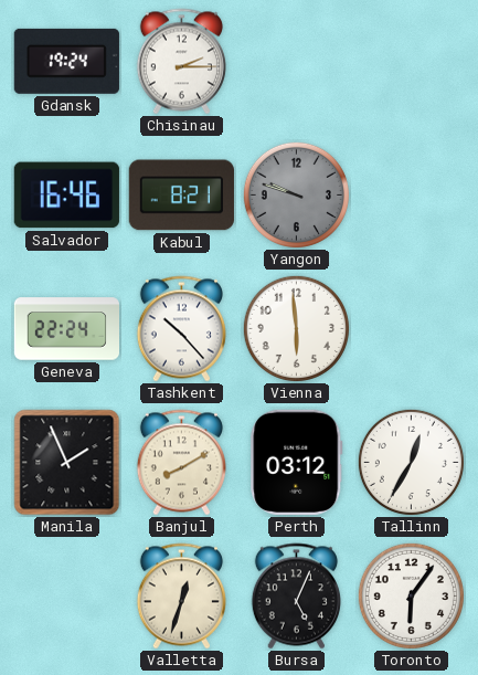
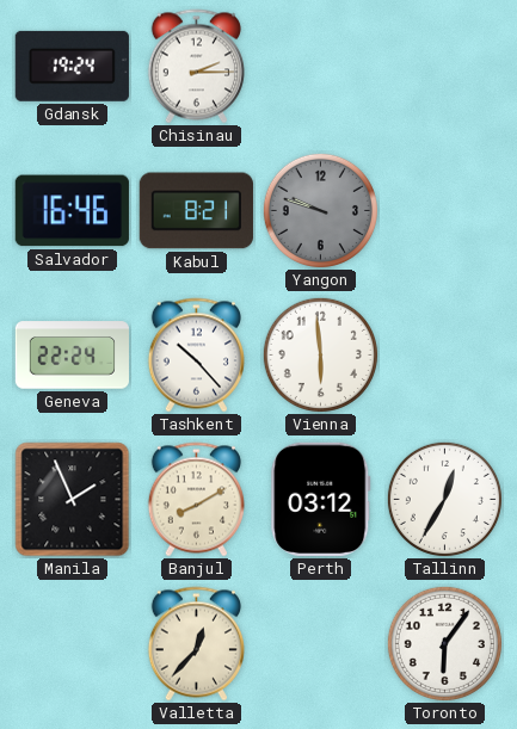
Valletta: 12:33 -> 12:37 (196, 644)
Bursa: 5:04 -> none (296, 597)
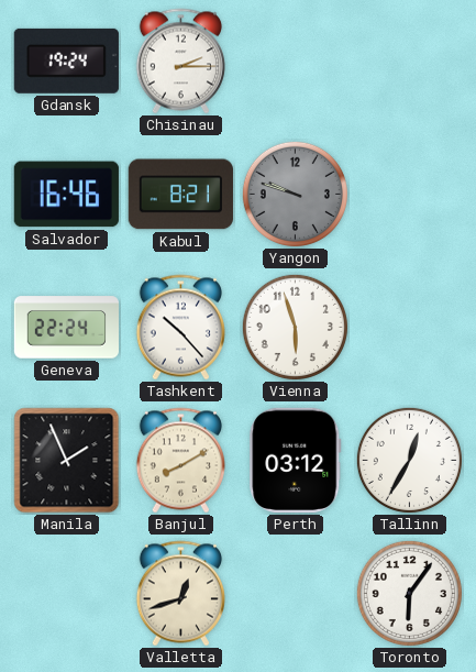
Vienna: 5:59 -> 5:57 (295, 327)
Valletta: 12:37 -> 12:42 (180, 594)
